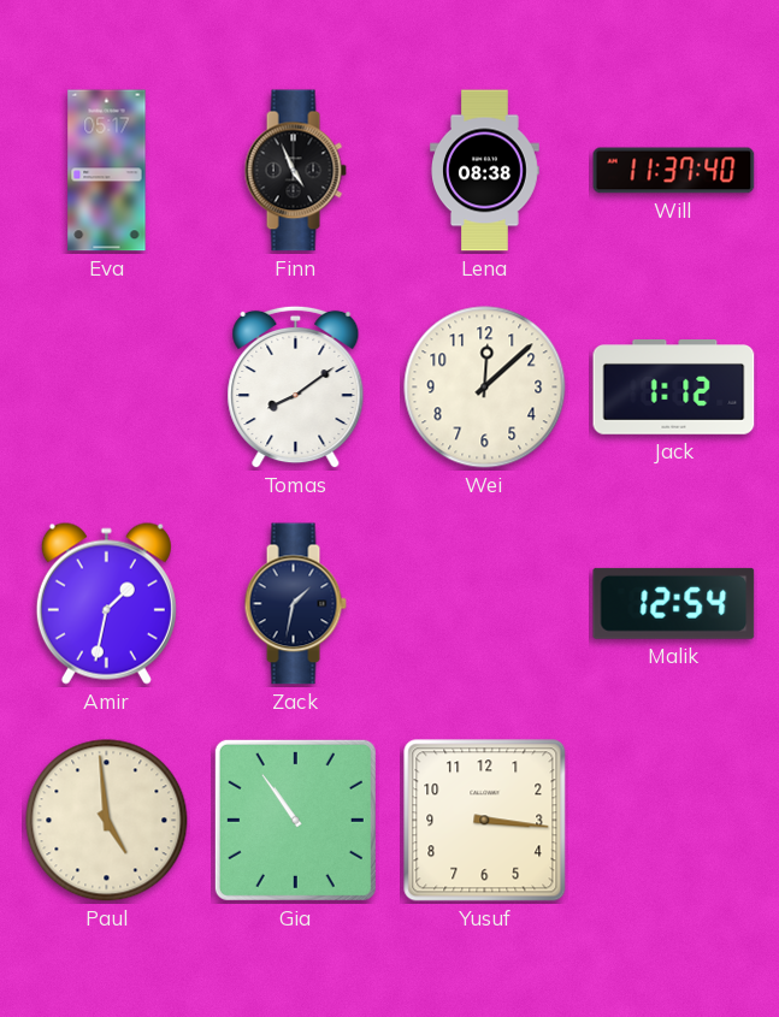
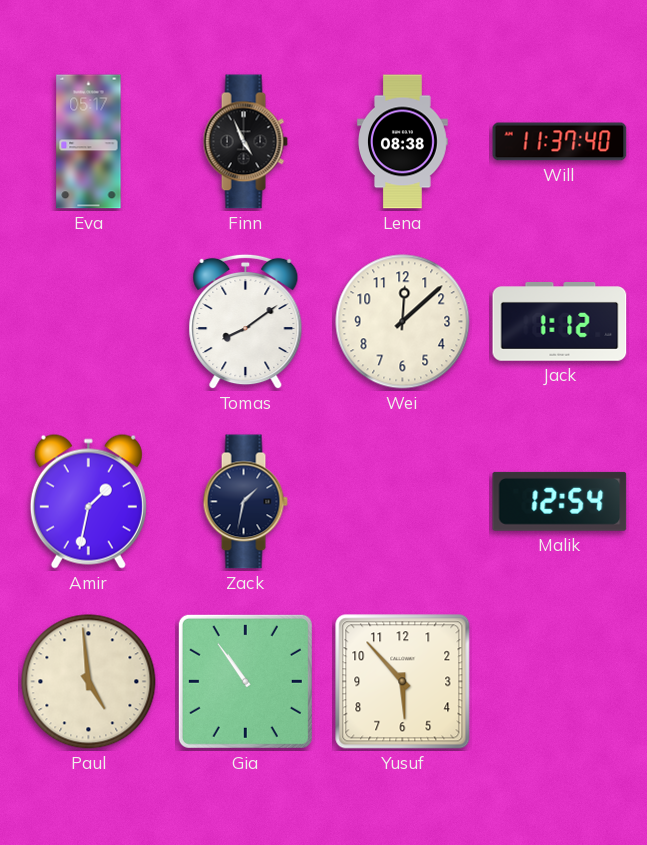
Yusuf: 3:16 -> 5:53 (403, 682)
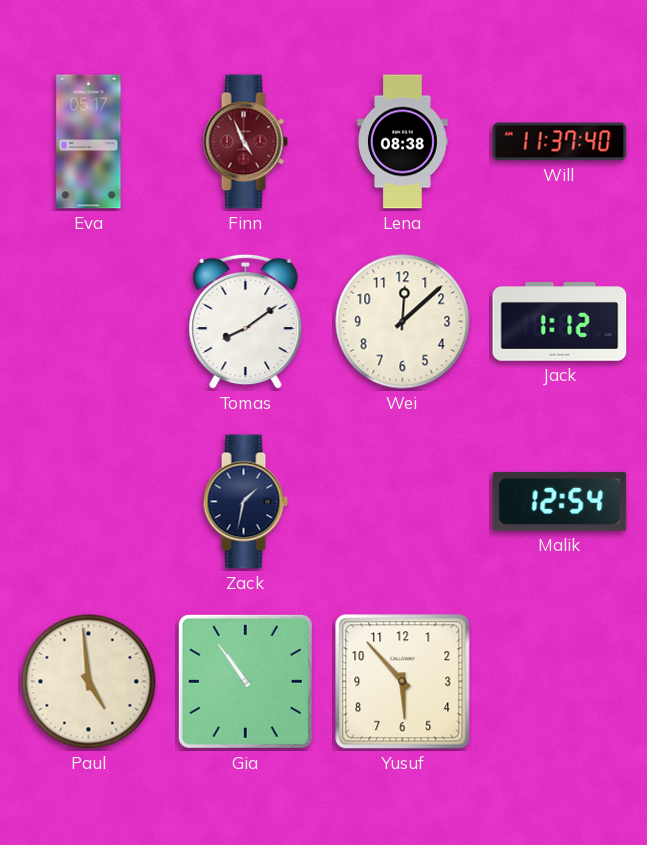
Finn dial: black -> burgundy (245, 142)
Amir: 1:32 -> none (88, 501)
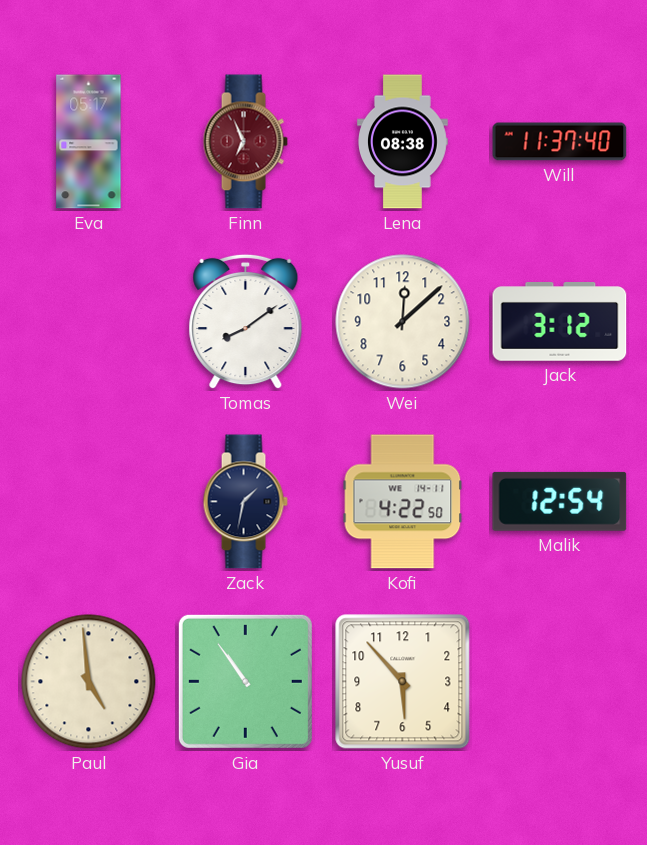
Finn: 4:56 -> 6:56 (245, 142)
Jack: 1:12 -> 3:12 (560, 322)
Kofi: none -> 4:22 (403, 502)
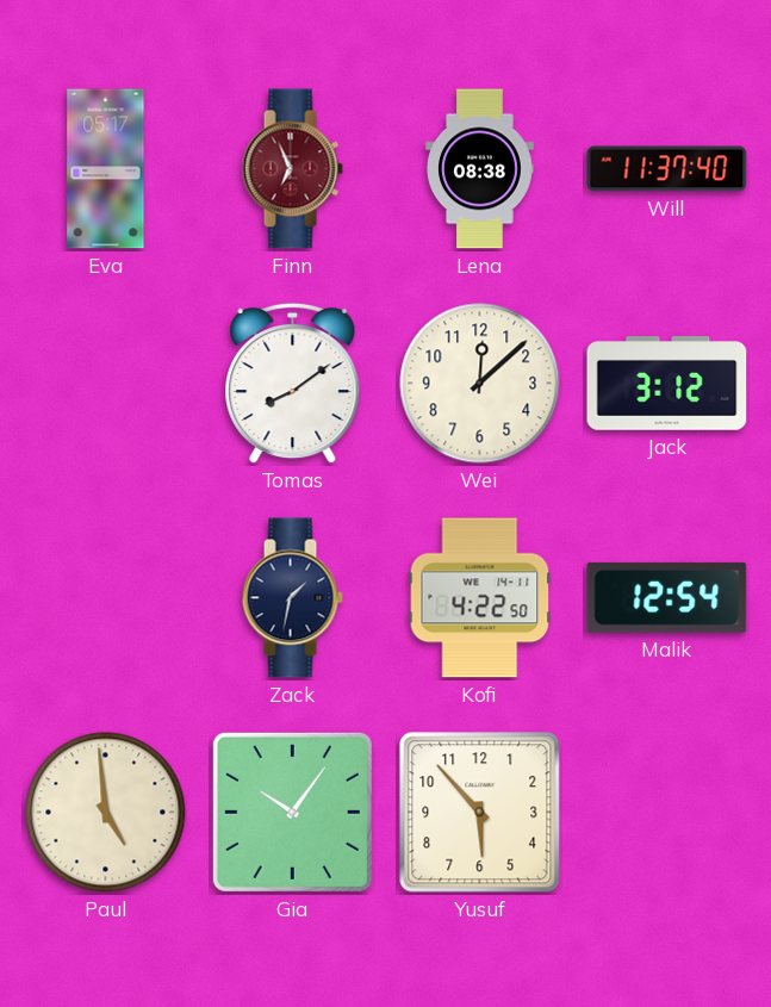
Gia: 10:54 -> 10:06 (292, 812)
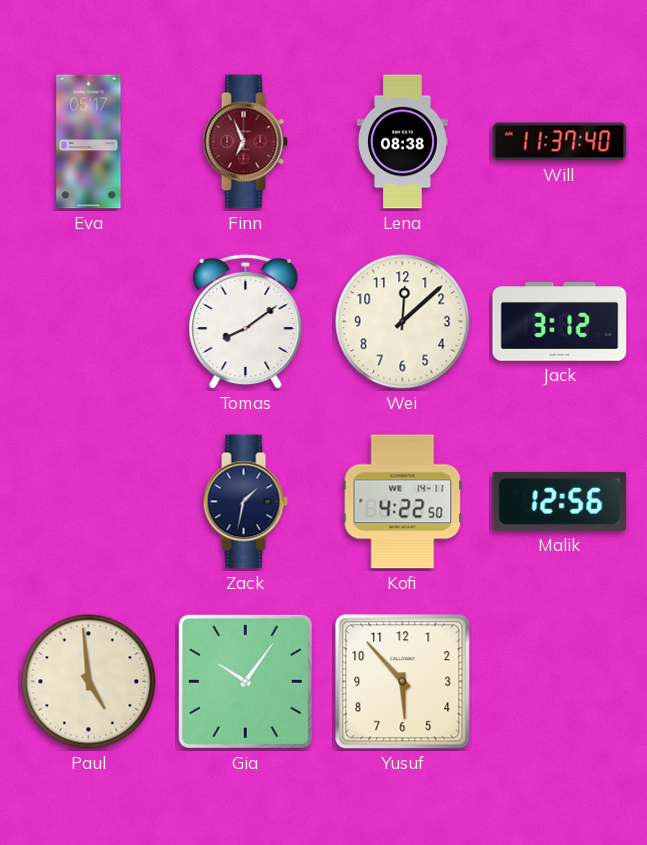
Malik: 12:54 -> 12:56 (560, 501)
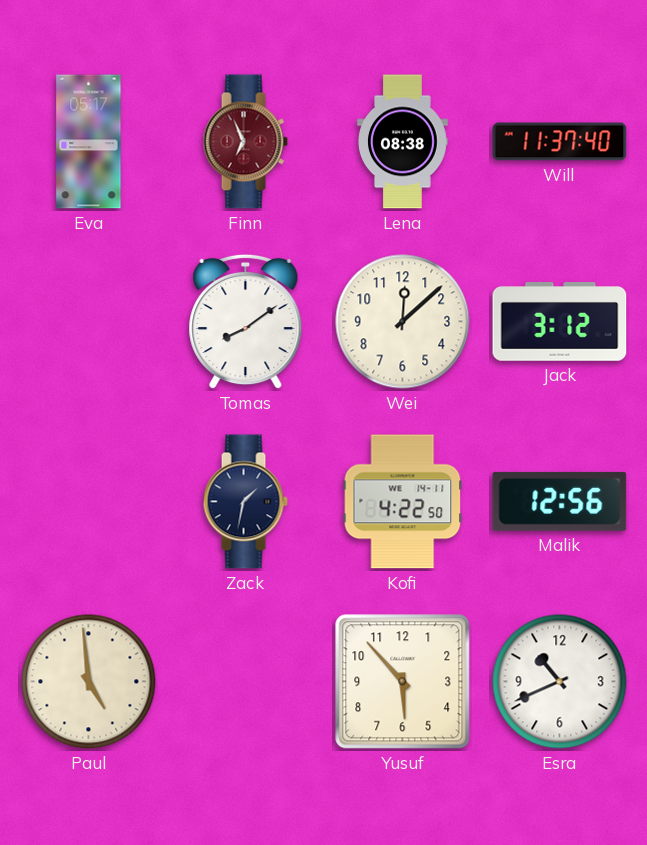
Gia: 10:06 -> none (245, 681)
Esra: none -> 10:41 (560, 682)
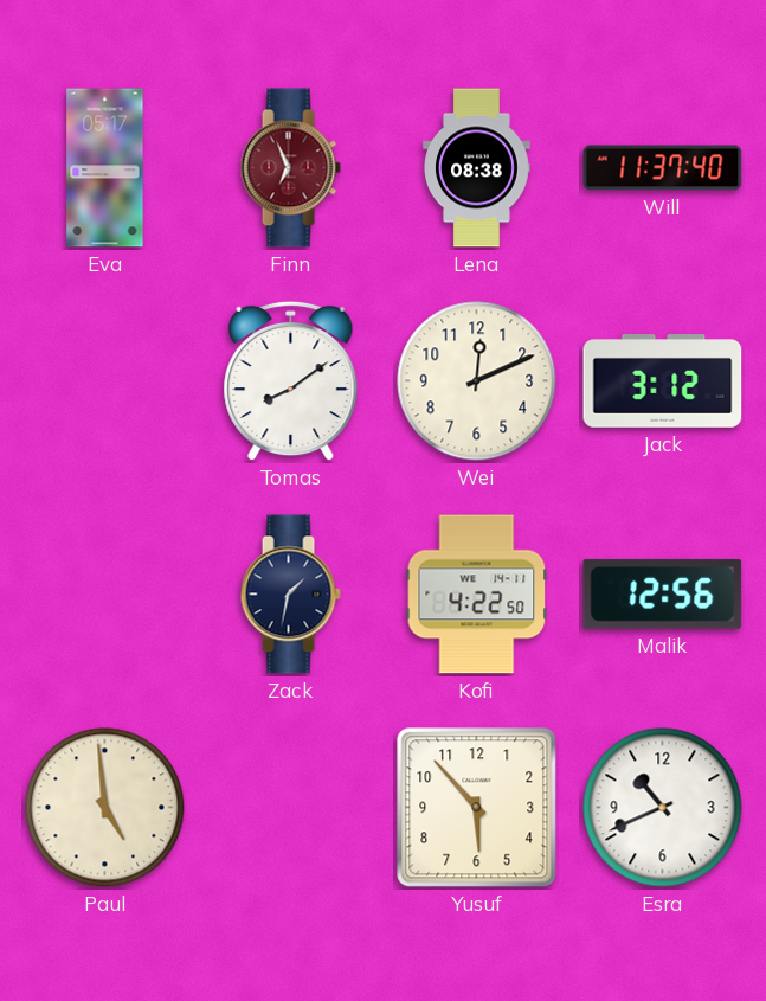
Wei: 12:08 -> 12:11 (477, 381)
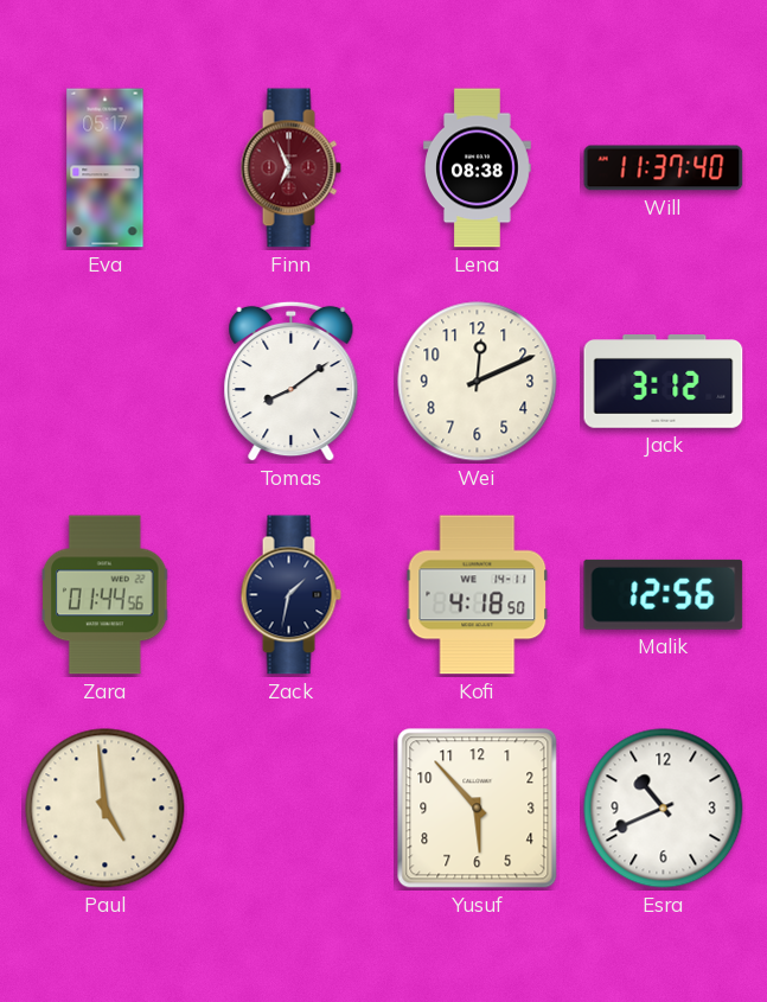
Zara: none -> 01:44 (106, 595)
Kofi: 4:22 -> 4:18 (478, 595)
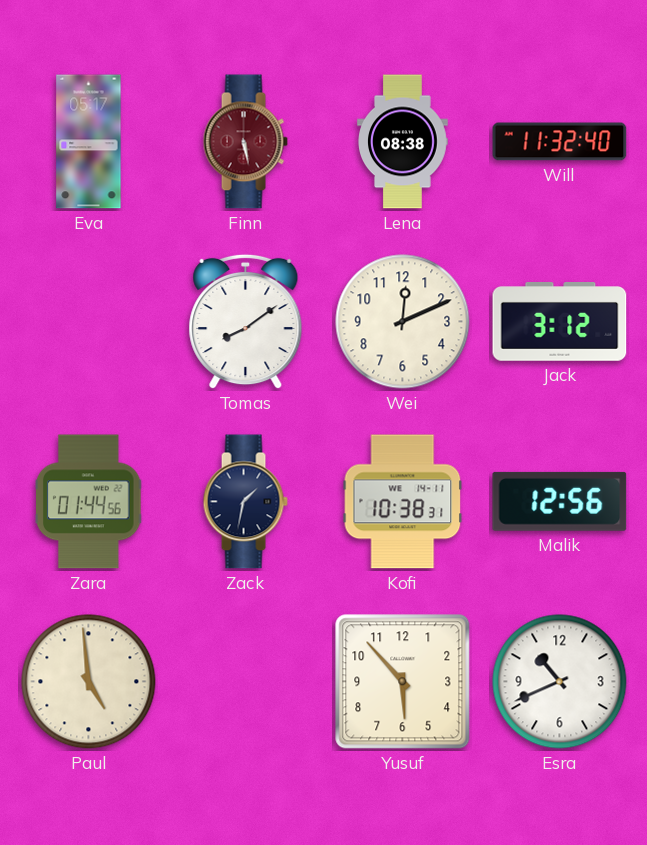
Finn: 6:56 -> 5:28 (245, 142)
Will: 11:37 -> 11:32 (560, 142)
Kofi: 4:18 -> 10:38 (403, 502)
